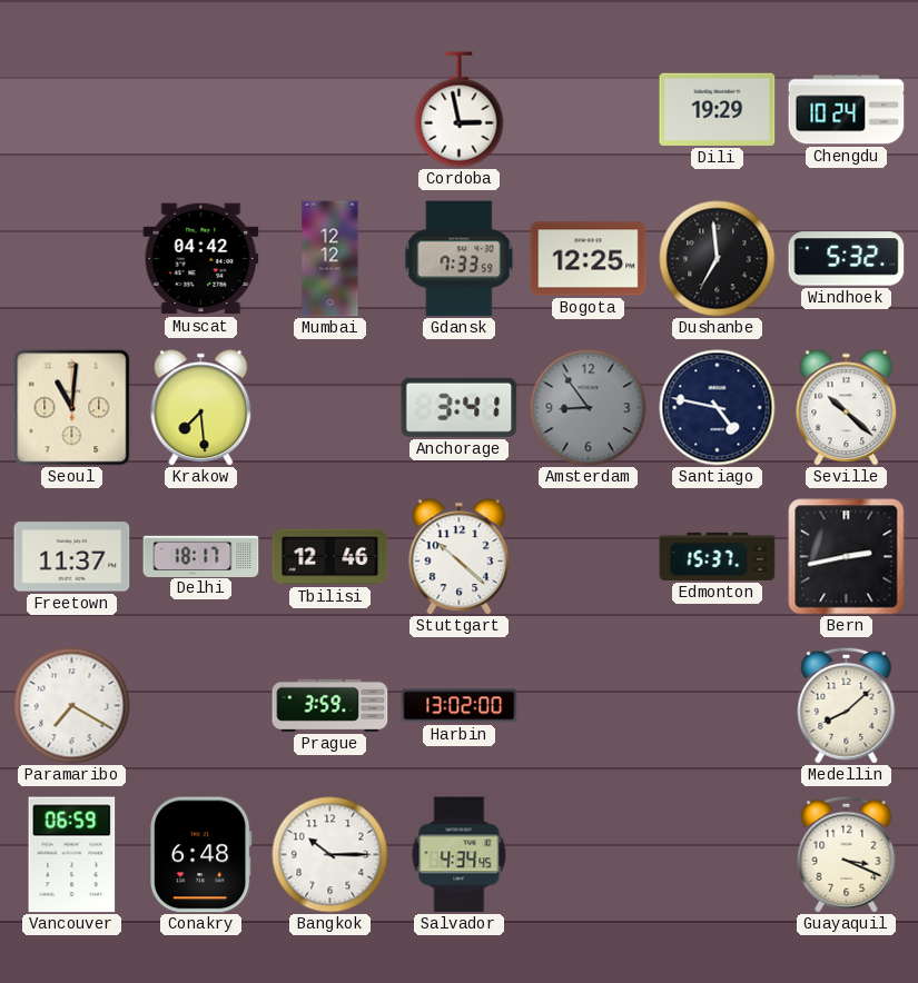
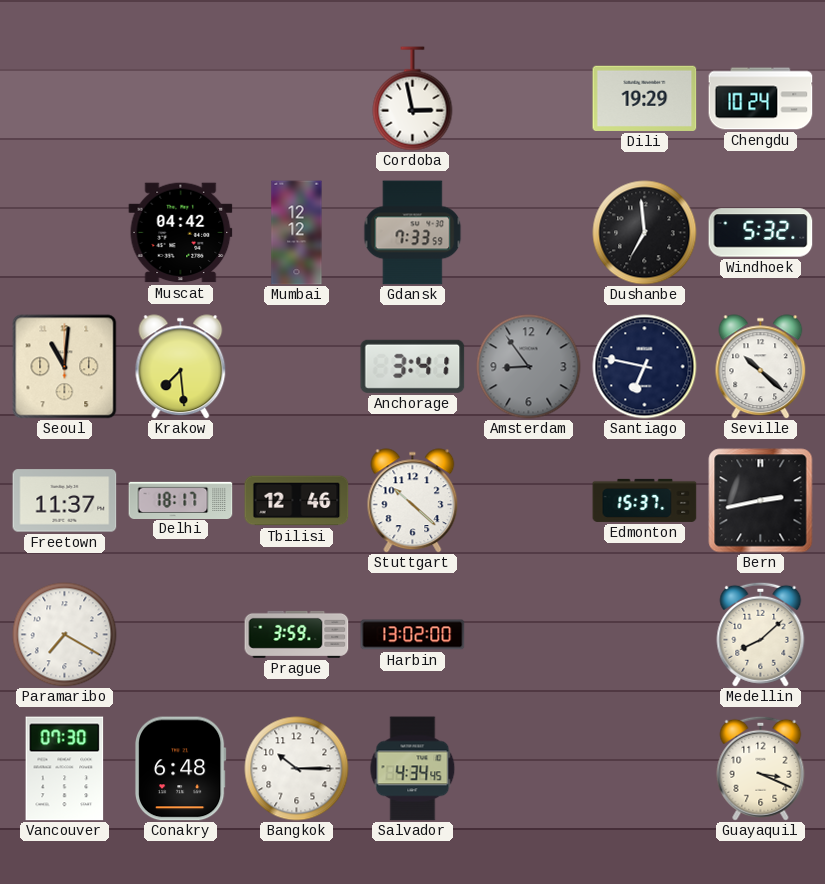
Bogota: 12:25 -> none (589, 259)
Santiago: 4:47 -> 6:47 (645, 367)
Vancouver: 06:59 -> 07:30 (65, 769)
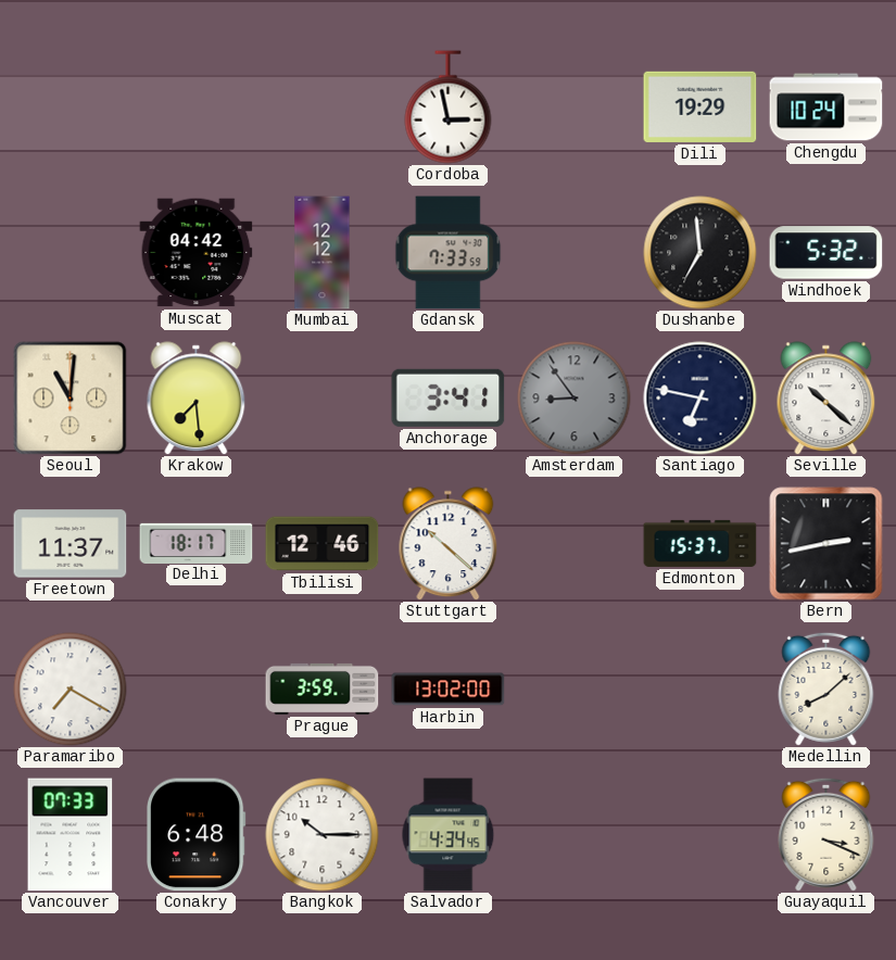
Vancouver: 07:30 -> 07:33 (71, 835)
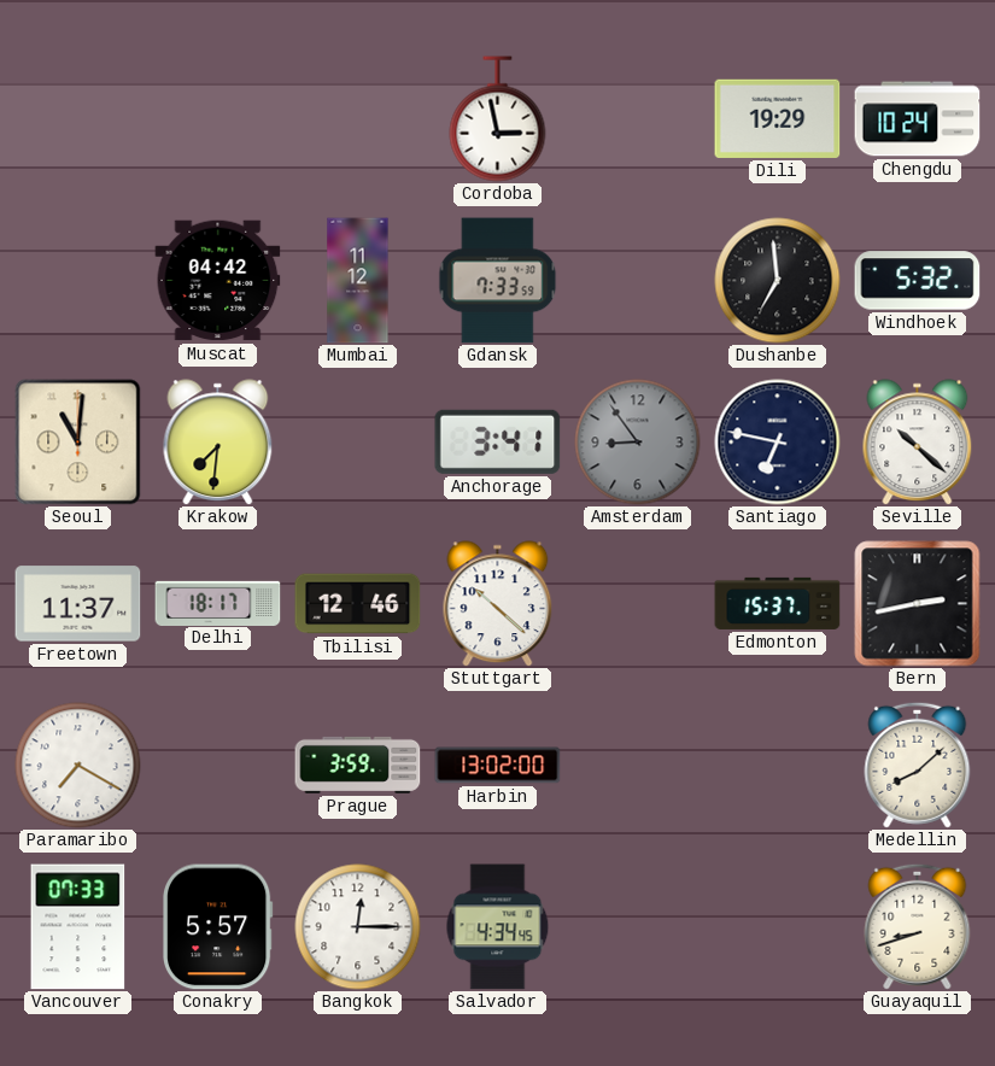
Mumbai: 12:12 -> 11:12 (358, 281)
Krakow: 7:29 -> 7:31 (218, 443)
Conakry: 6:48 -> 5:57 (218, 927)
Bangkok: 10:15 -> 12:15 (358, 927)
Guayaquil: 3:19 -> 8:42 (918, 926)
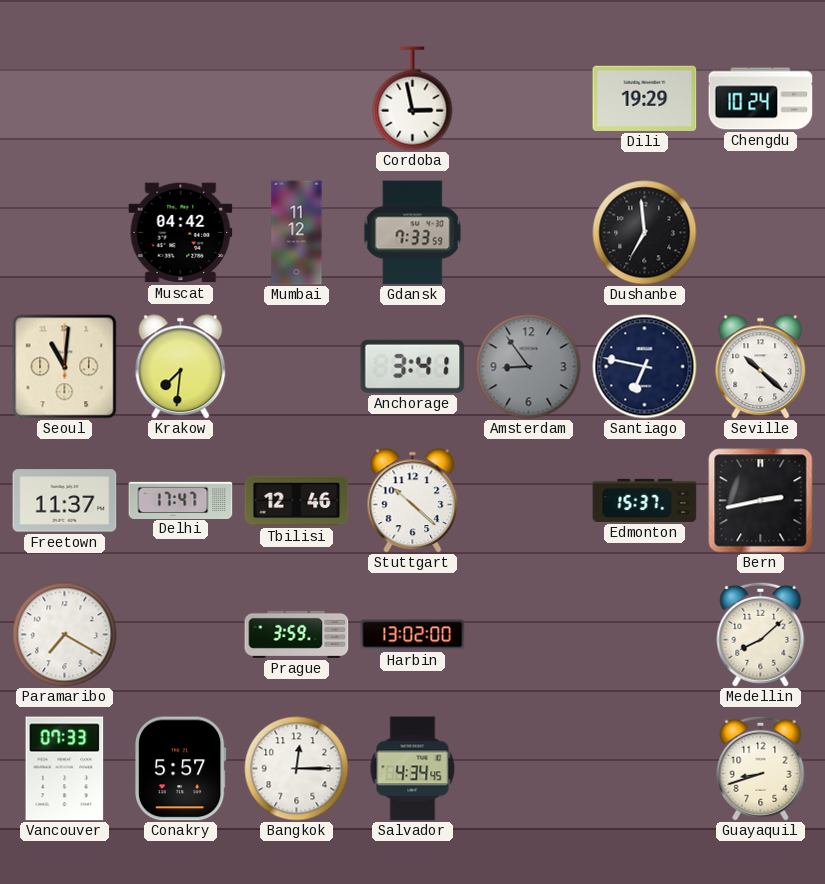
Windhoek: 5:32 -> none (918, 281)
Delhi: 18:17 -> 17:47 (181, 500)
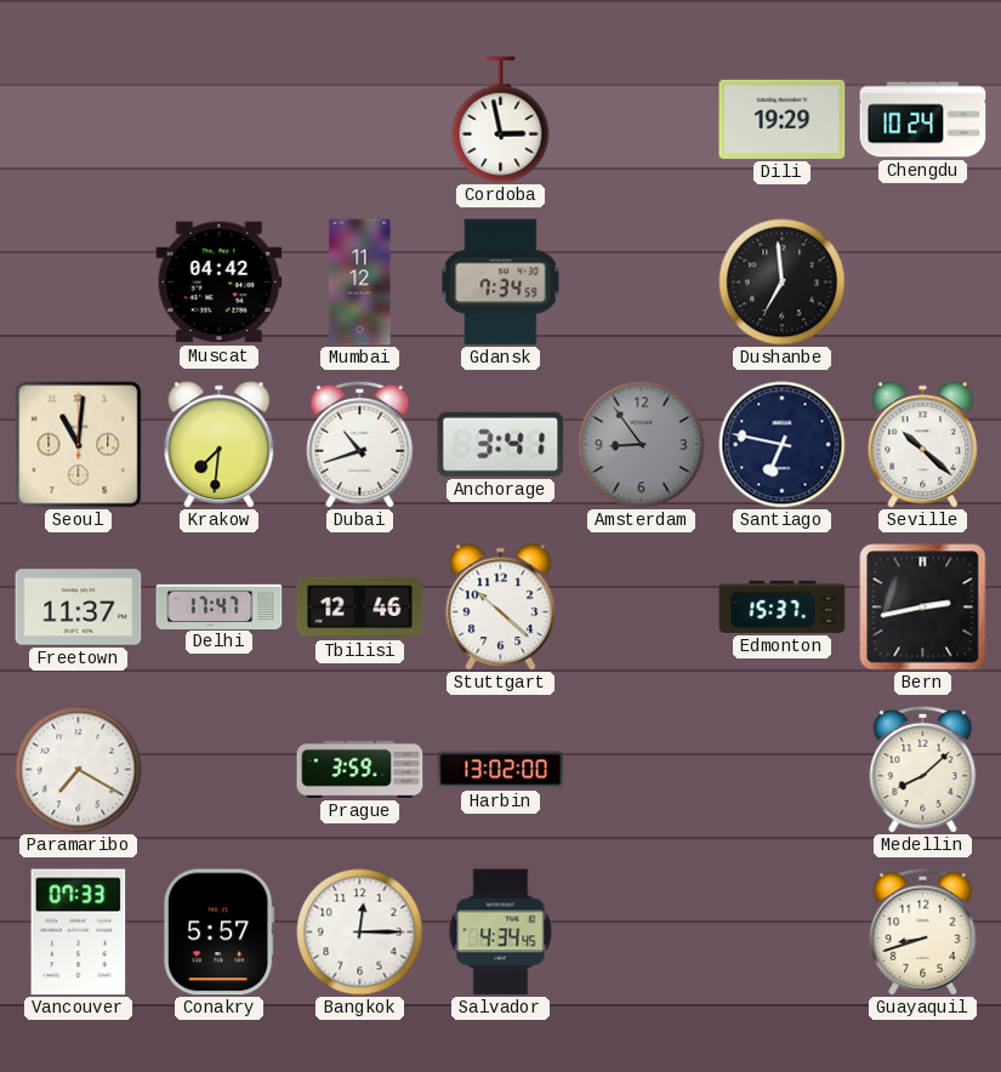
Gdansk: 7:33 -> 7:34 (501, 283)
Dubai: none -> 10:42 (360, 444)
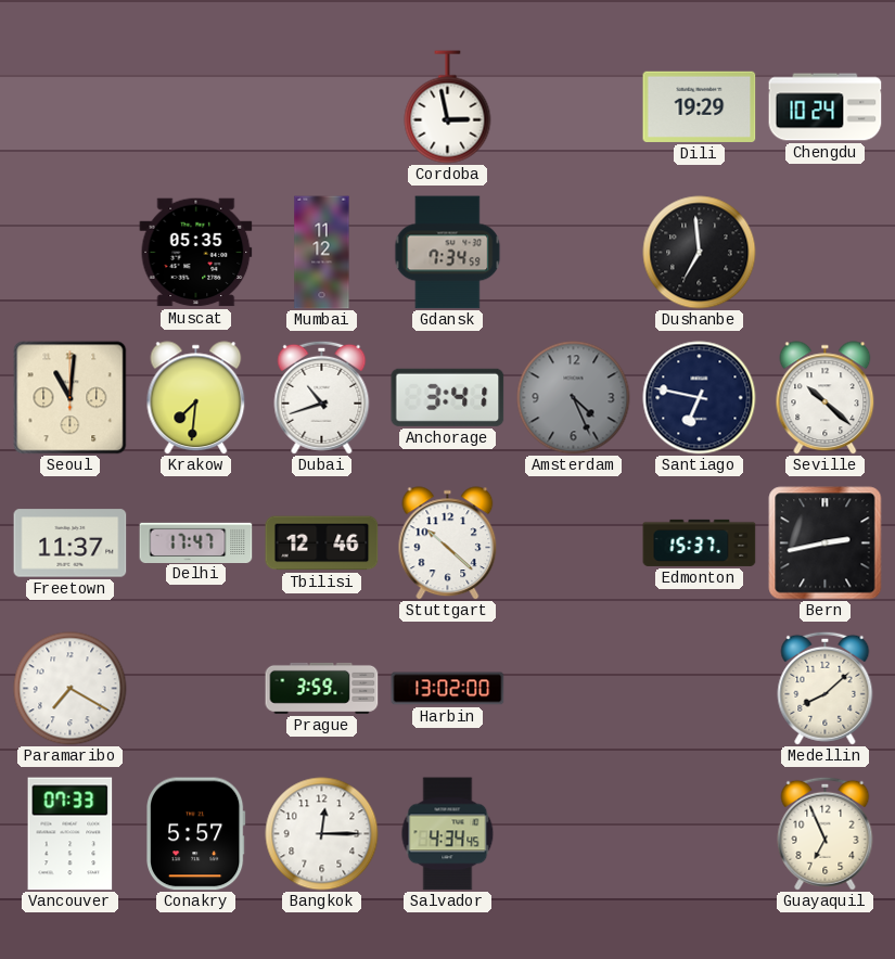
Muscat: 04:42 -> 05:35 (196, 253)
Amsterdam: 8:54 -> 4:26 (574, 398)
Guayaquil: 8:42 -> 6:56 (826, 833)
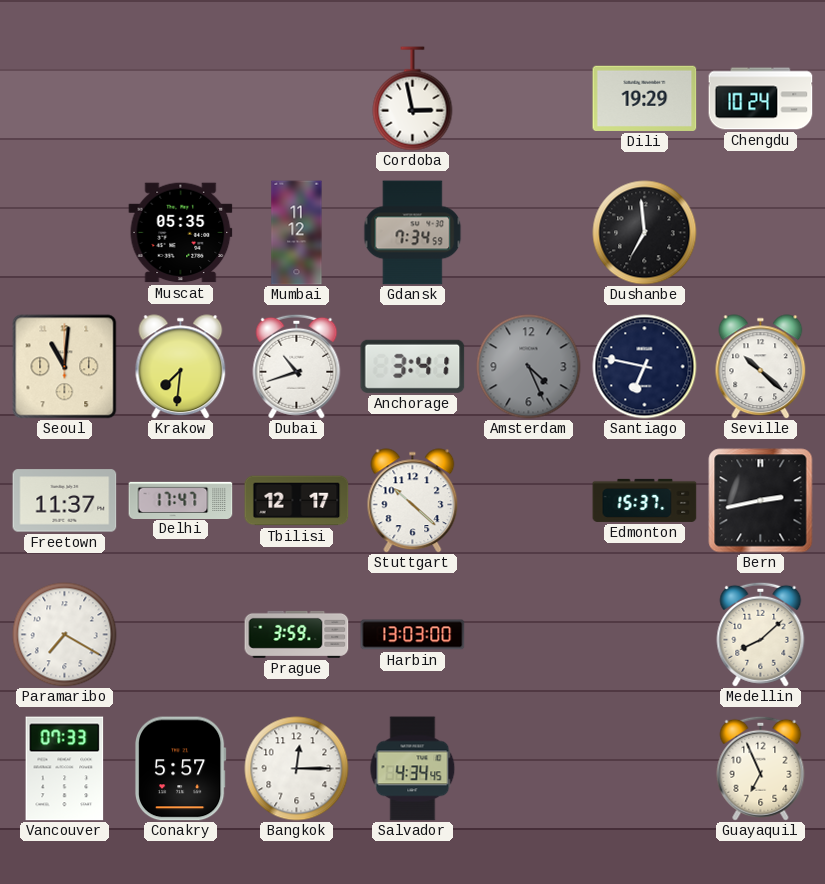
Tbilisi: 12:46 -> 12:17 (297, 501)
Harbin: 13:02 -> 13:03 (413, 635)
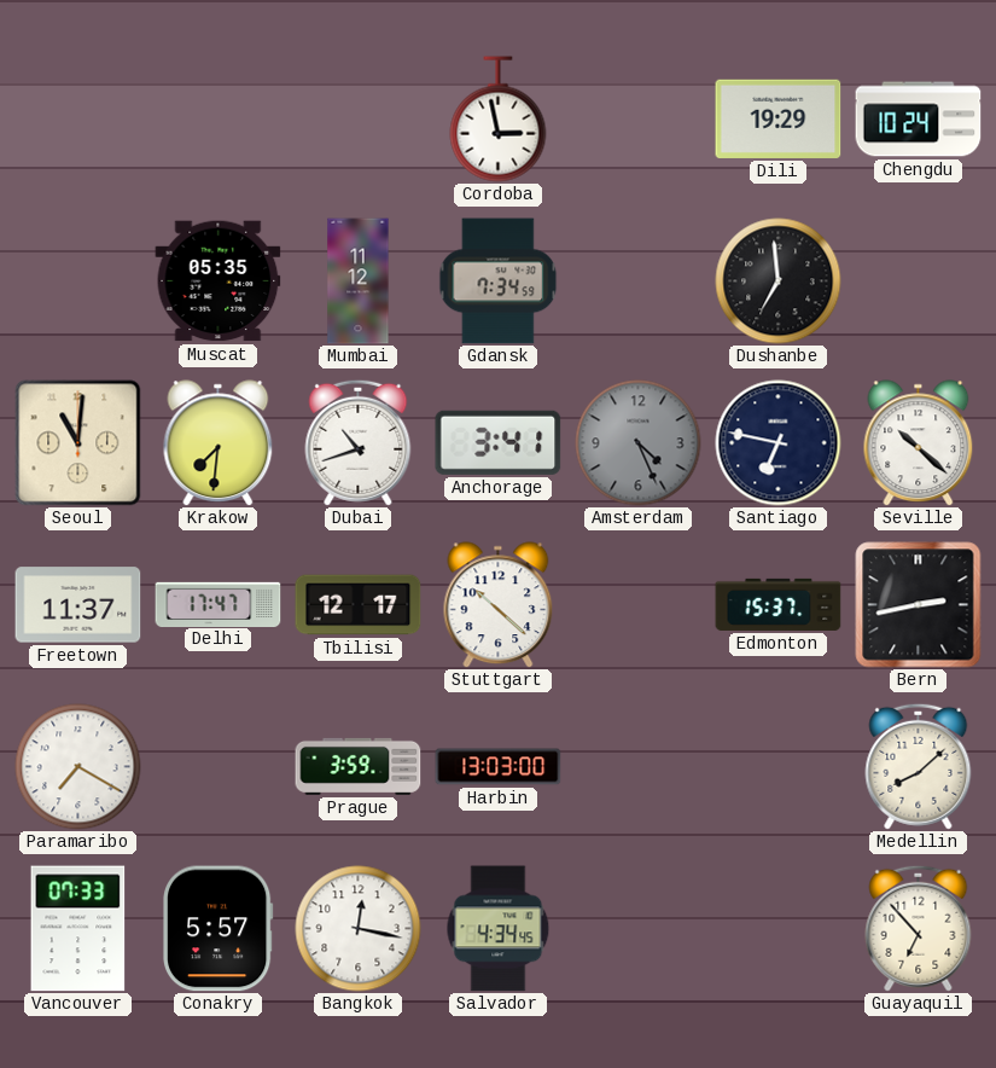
Bangkok: 12:15 -> 12:17 (359, 929)
Guayaquil: 6:56 -> 6:53 (919, 928)
